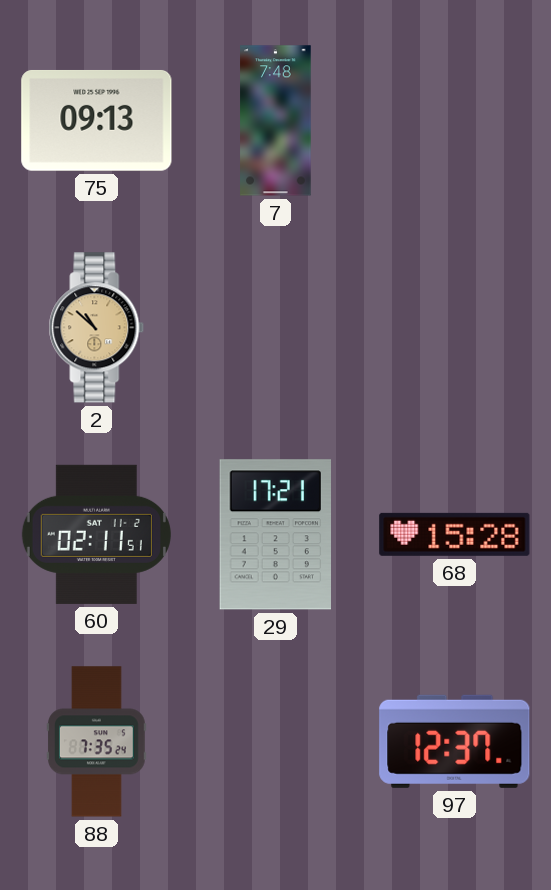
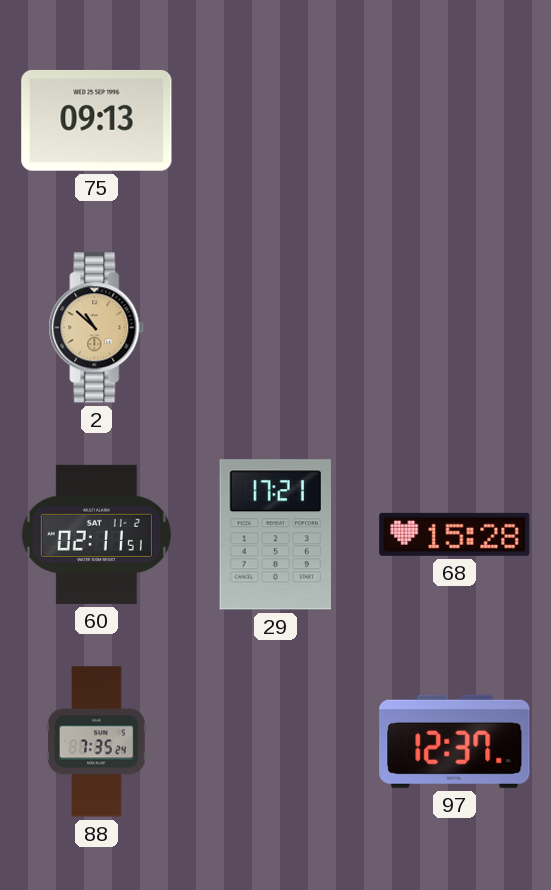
7: 7:48 -> none (276, 121)
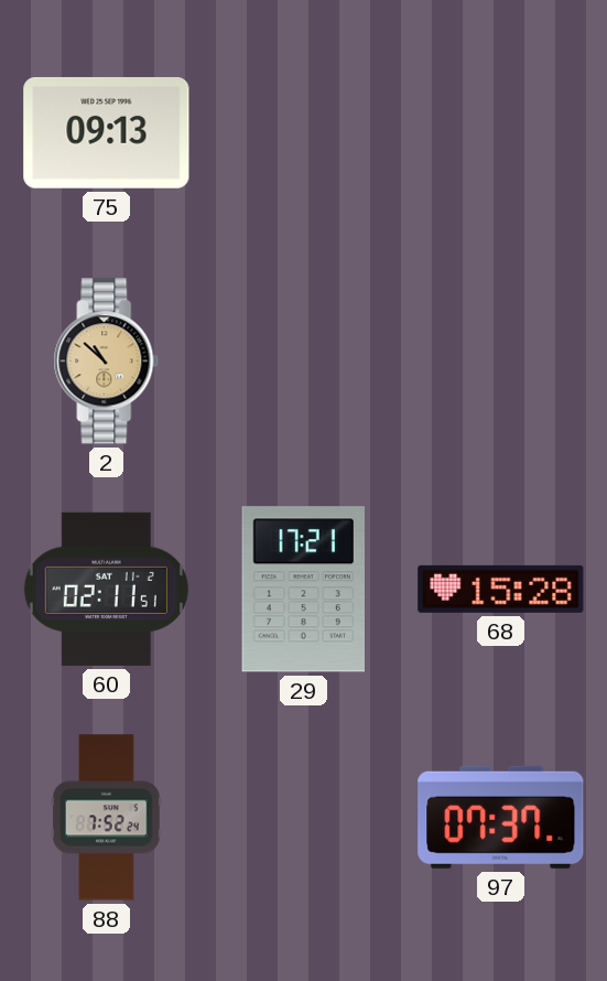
88: 7:35 -> 7:52 (107, 818)
97: 12:37 -> 07:37 (501, 817)
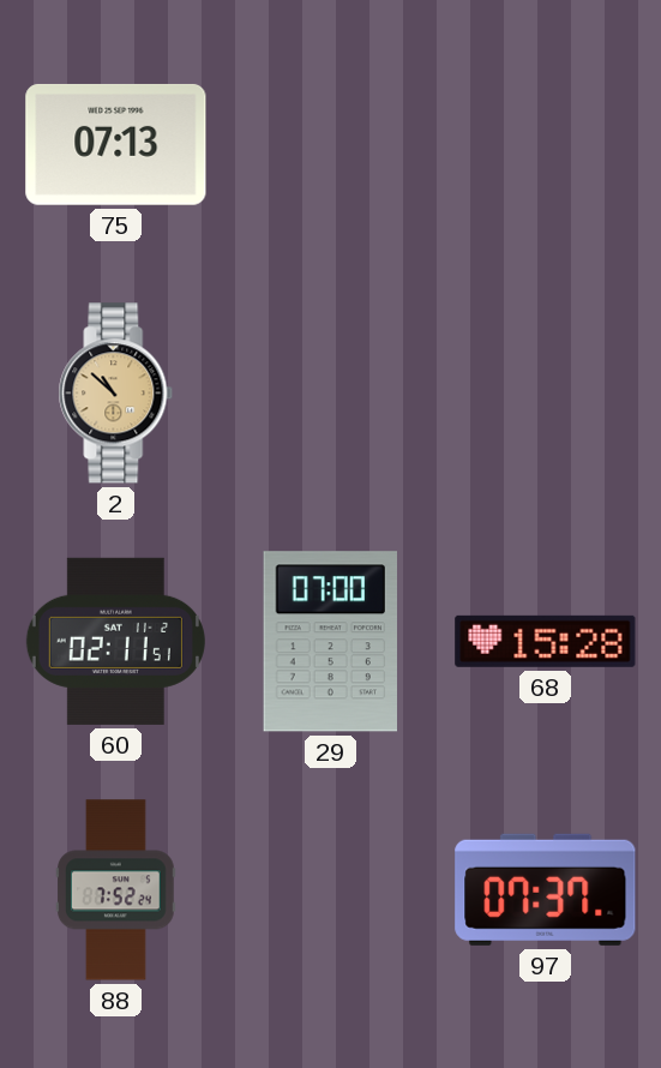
75: 09:13 -> 07:13 (116, 144)
29: 17:21 -> 07:00 (330, 642)
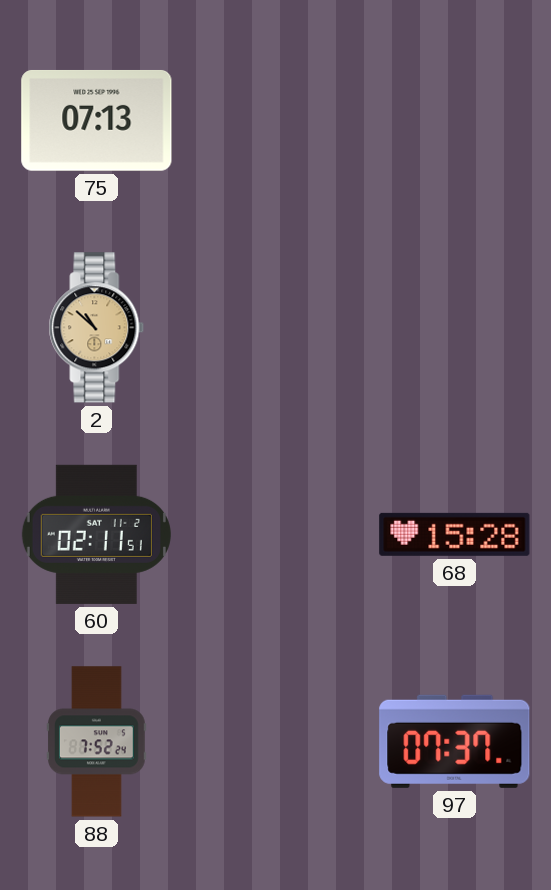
29: 07:00 -> none (330, 642)
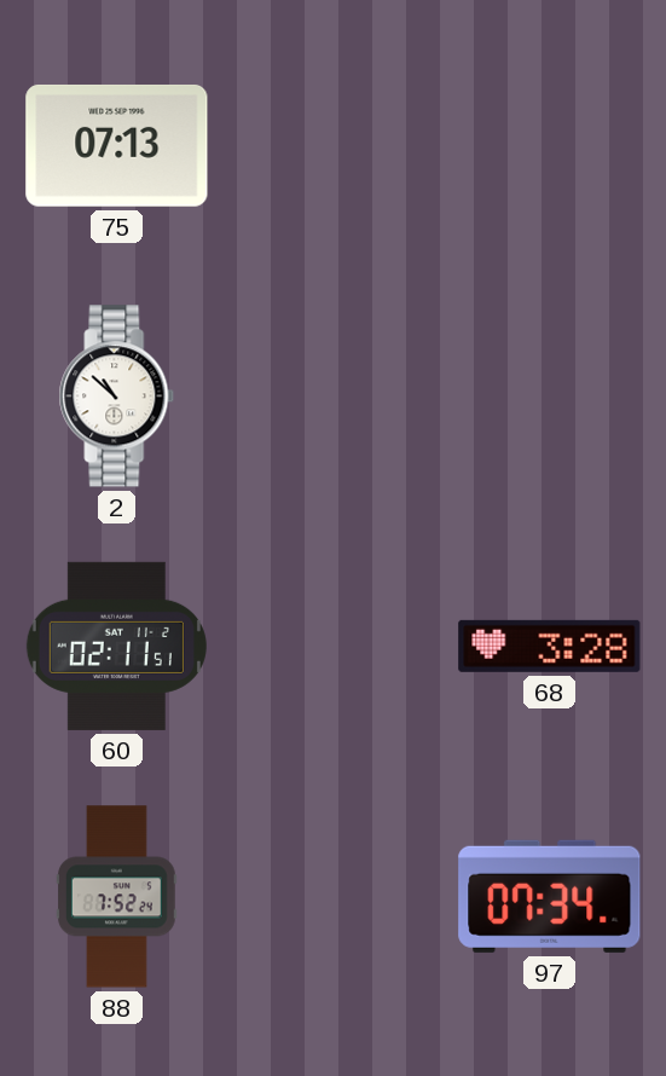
2 dial: champagne -> white (117, 397)
68: 15:28 -> 3:28 (550, 646)
97: 07:37 -> 07:34 (550, 896)
